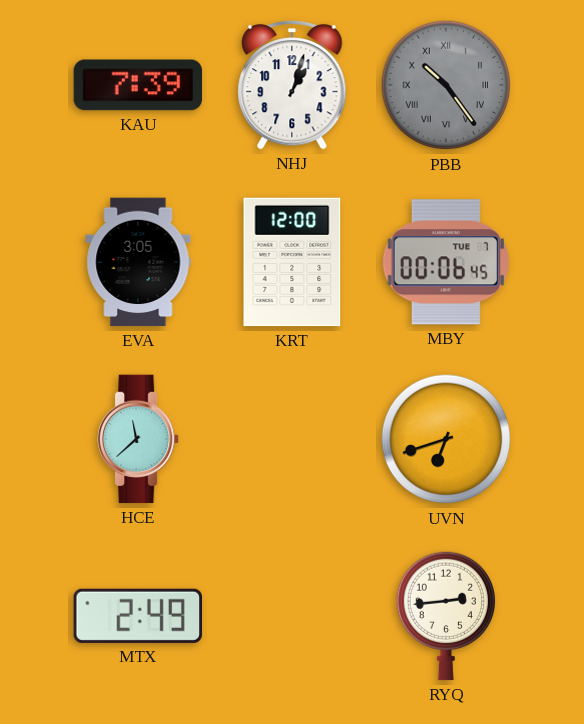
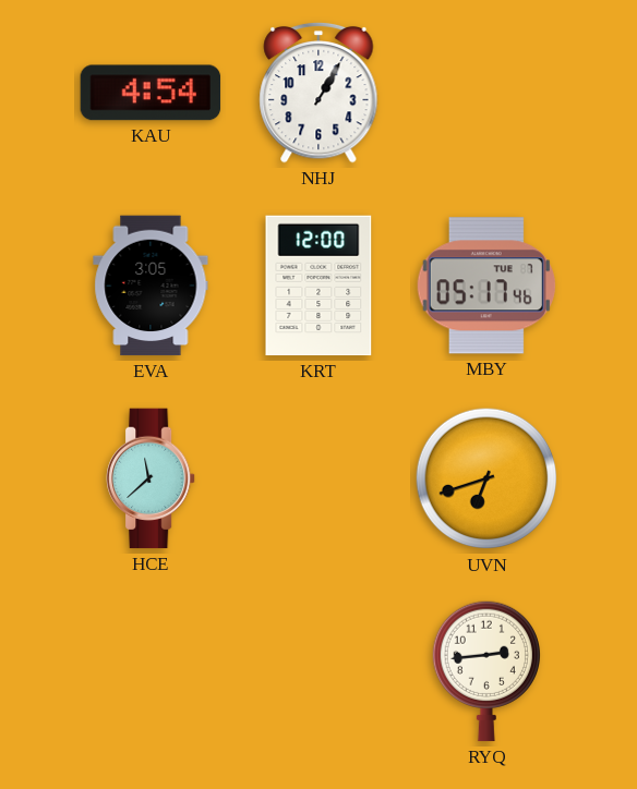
KAU: 7:39 -> 4:54 (151, 93)
NHJ: 1:03 -> 1:05 (318, 93)
PBB: 10:24 -> none (446, 85)
MBY: 00:06 -> 05:17 (486, 286)
MTX: 2:49 -> none (137, 616)
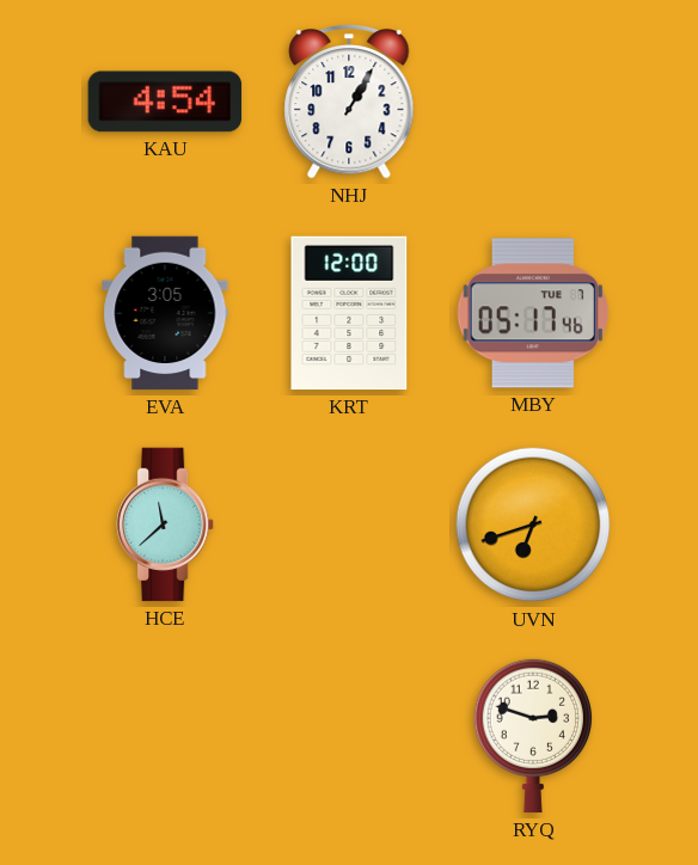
RYQ: 2:44 -> 2:48 (532, 736)
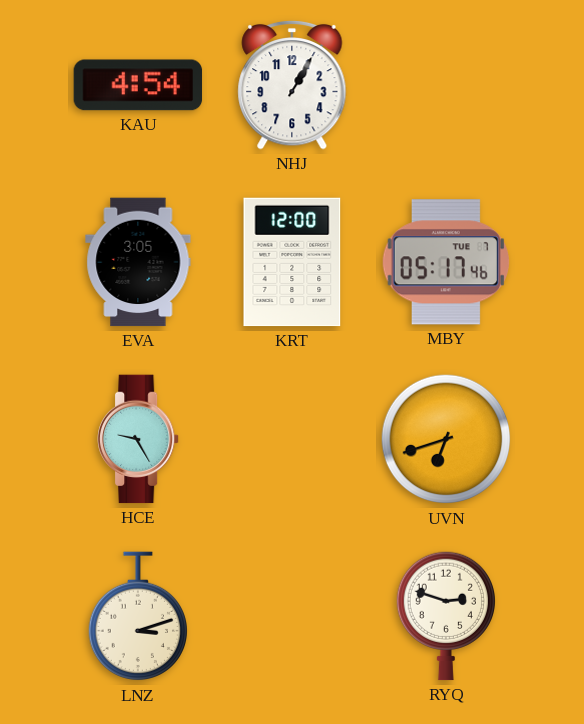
HCE: 11:38 -> 9:25 (139, 439)
LNZ: none -> 3:12 (137, 617)
